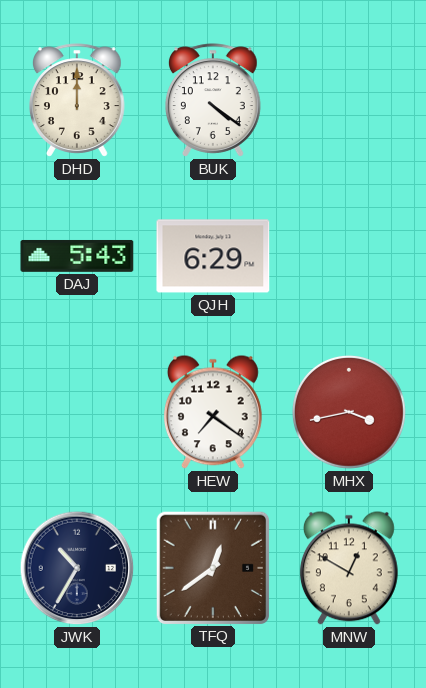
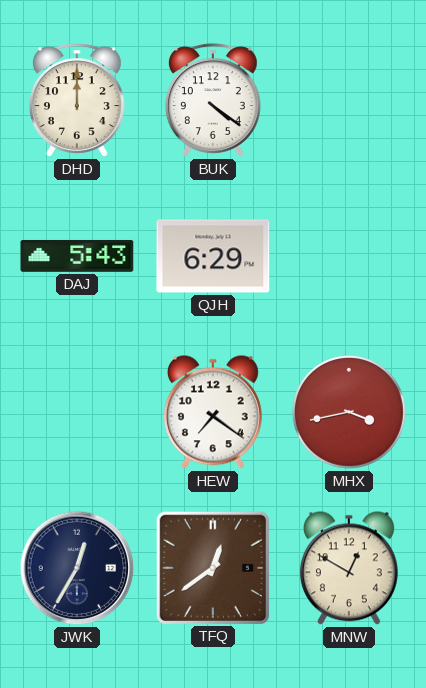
JWK: 10:35 -> 12:35 (77, 568)
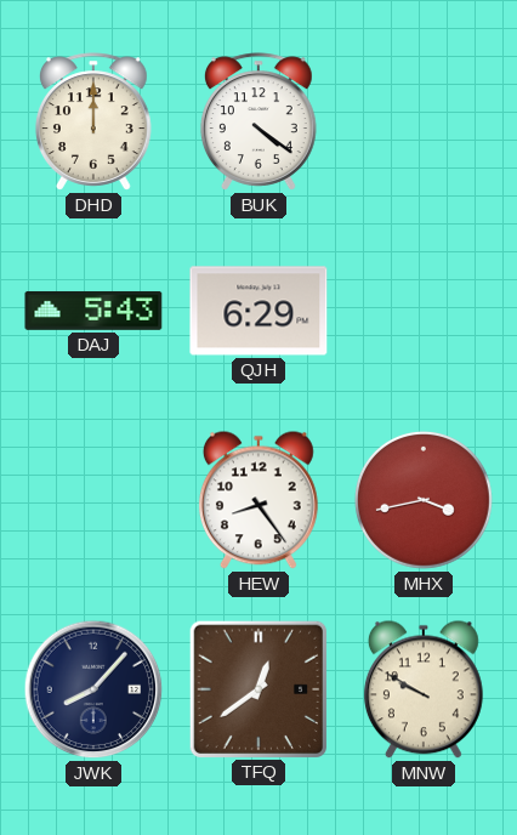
HEW: 7:21 -> 8:24 (258, 500)
JWK: 12:35 -> 8:07 (93, 689)
MNW: 12:50 -> 9:50 (424, 689)
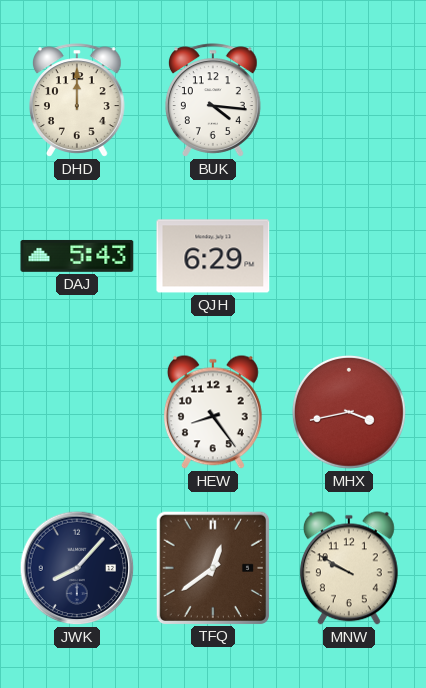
BUK: 4:21 -> 4:16 (213, 100)
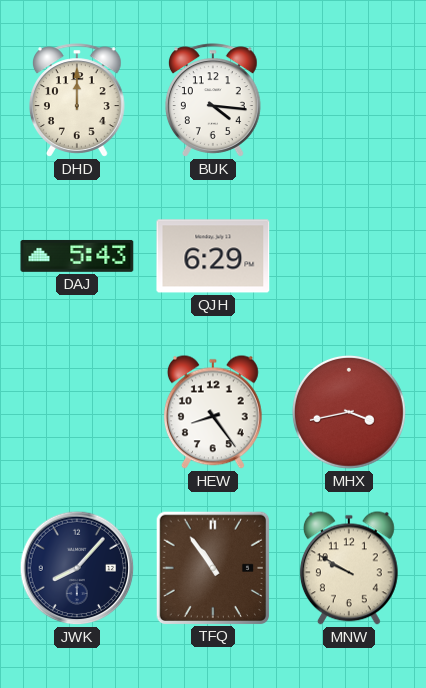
TFQ: 12:39 -> 10:54 (212, 567)
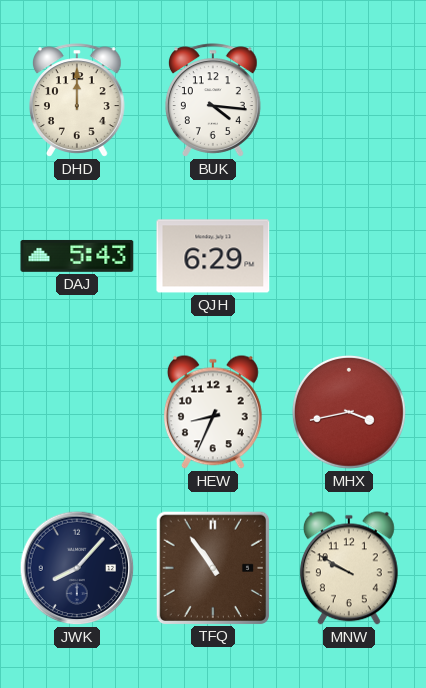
HEW: 8:24 -> 8:34 (213, 412)
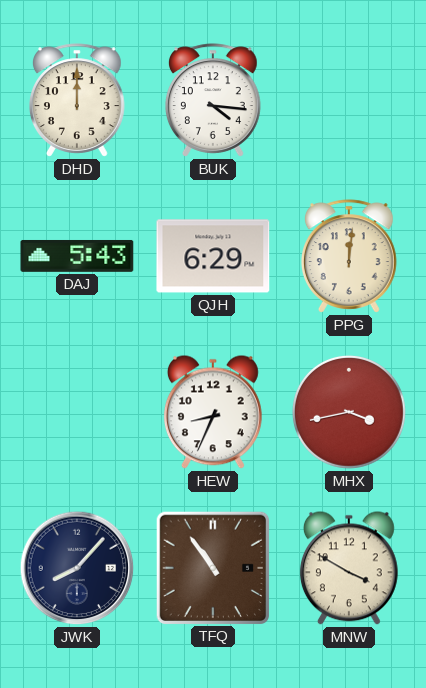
PPG: none -> 12:01 (349, 256)
MNW: 9:50 -> 3:50 (349, 568)
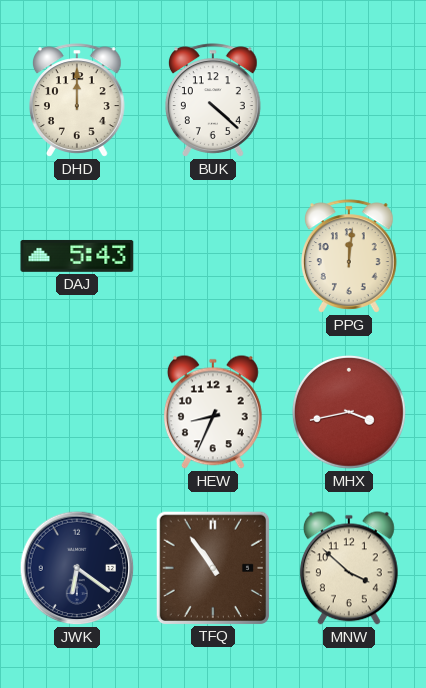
BUK: 4:16 -> 4:22 (213, 100)
QJH: 6:29 -> none (213, 256)
JWK: 8:07 -> 6:21 (77, 568)
MNW: 3:50 -> 3:52 (349, 568)
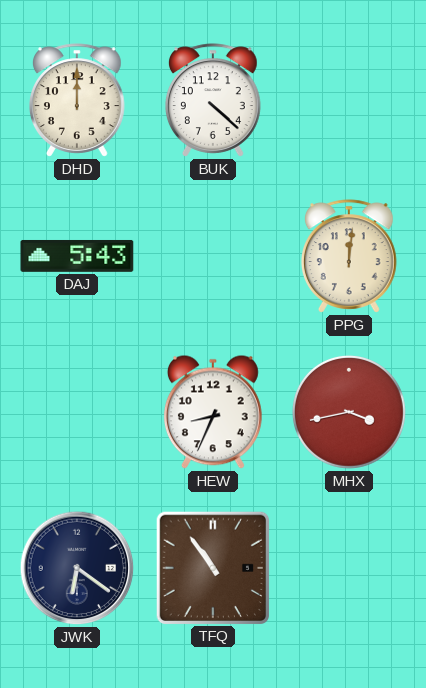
MNW: 3:52 -> none (349, 568)
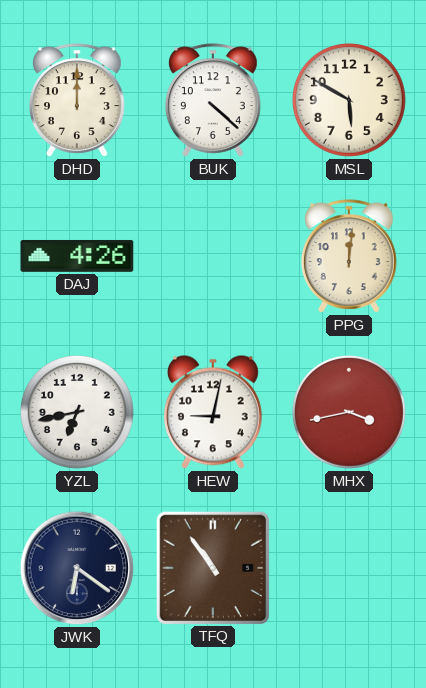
MSL: none -> 5:50 (349, 100)
DAJ: 5:43 -> 4:26 (77, 256)
YZL: none -> 6:43 (77, 412)
HEW: 8:34 -> 9:02 (213, 412)
